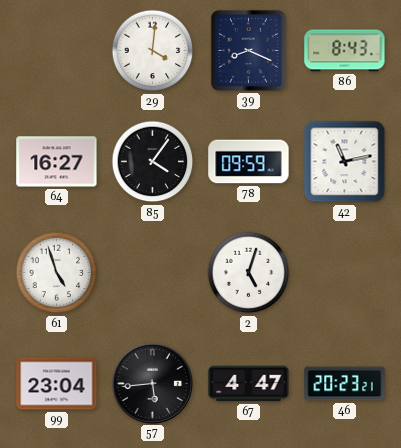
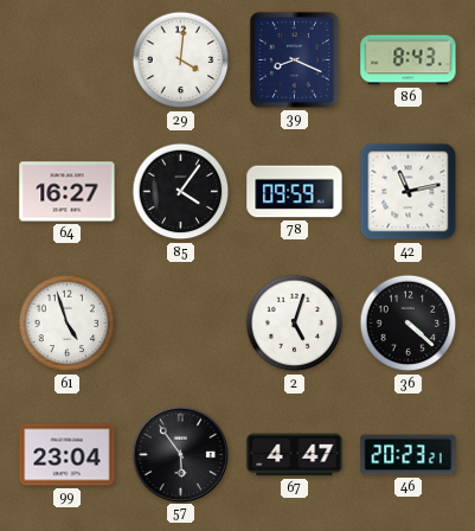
36: none -> 4:22 (409, 324)
57: 5:44 -> 5:54 (180, 454)
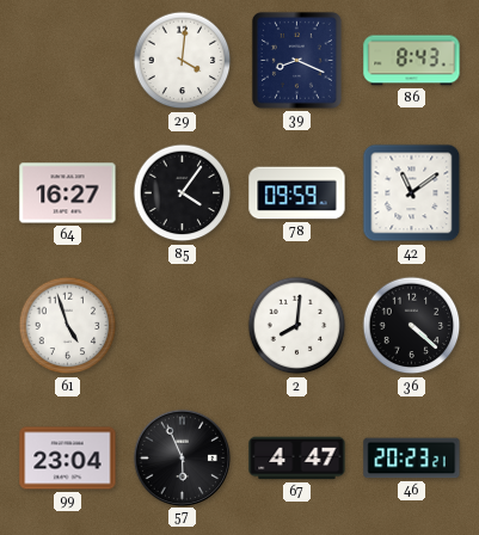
42: 11:13 -> 11:09 (412, 193)
2: 5:03 -> 8:01 (297, 326)
57: 5:54 -> 5:56 (182, 457)
